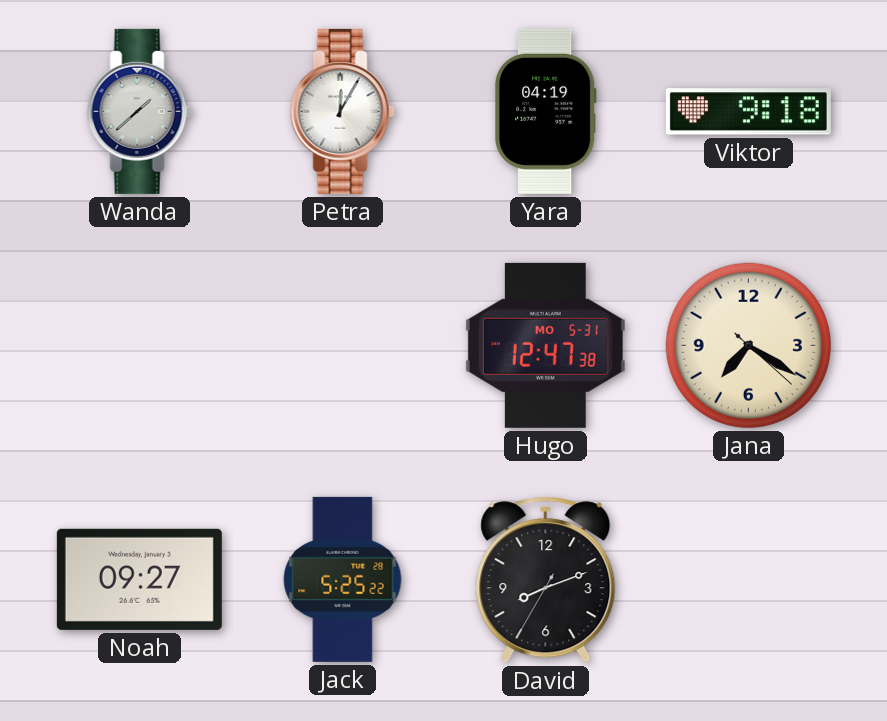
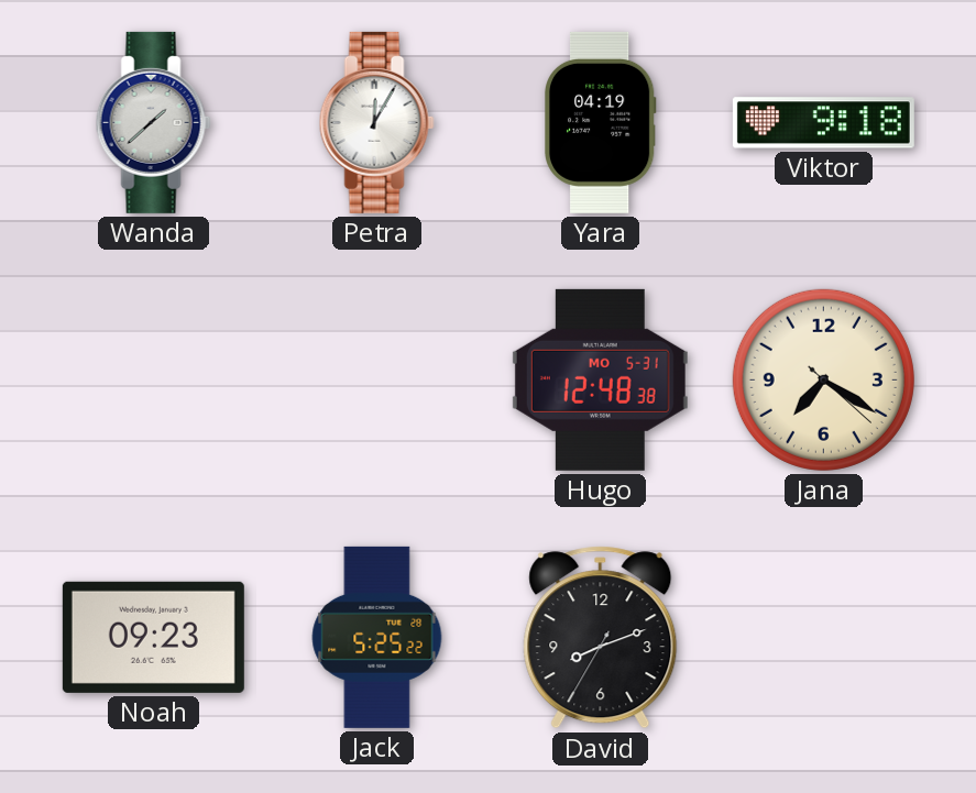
Hugo: 12:47 -> 12:48 (600, 379)
Noah: 09:27 -> 09:23 (153, 637)
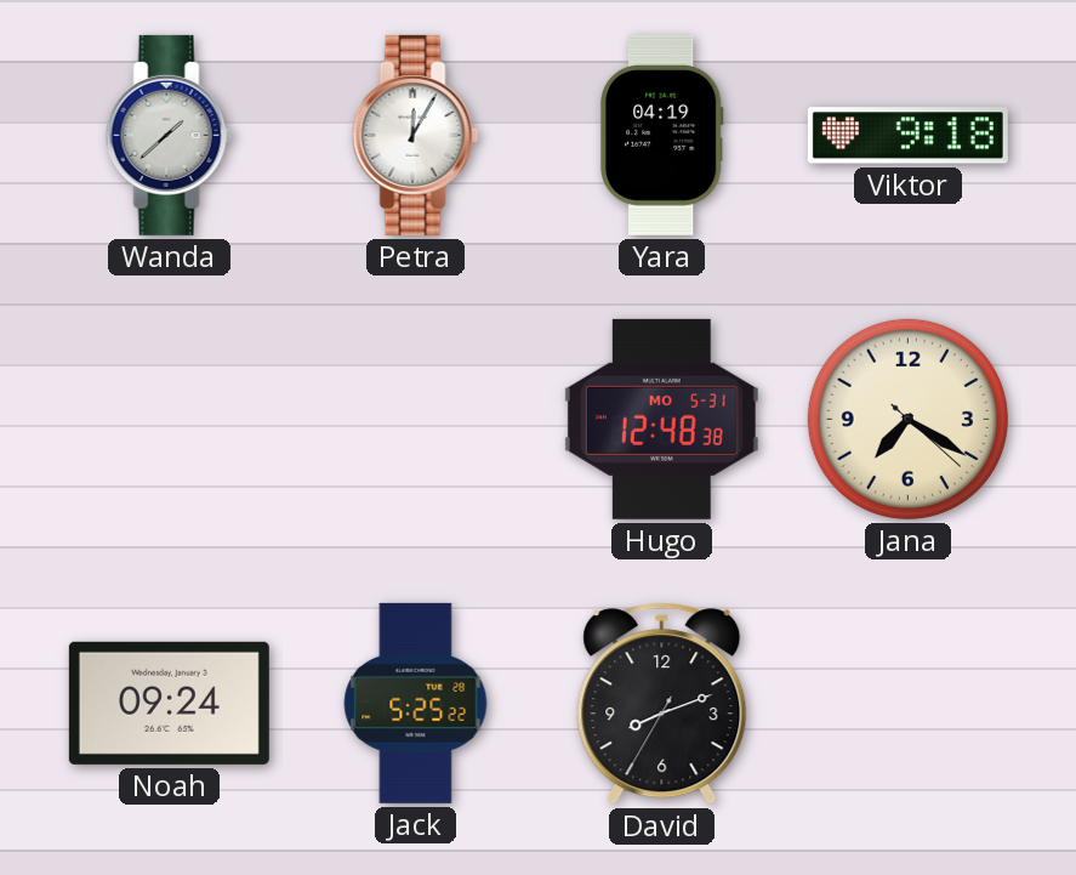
Noah: 09:23 -> 09:24 (169, 703)
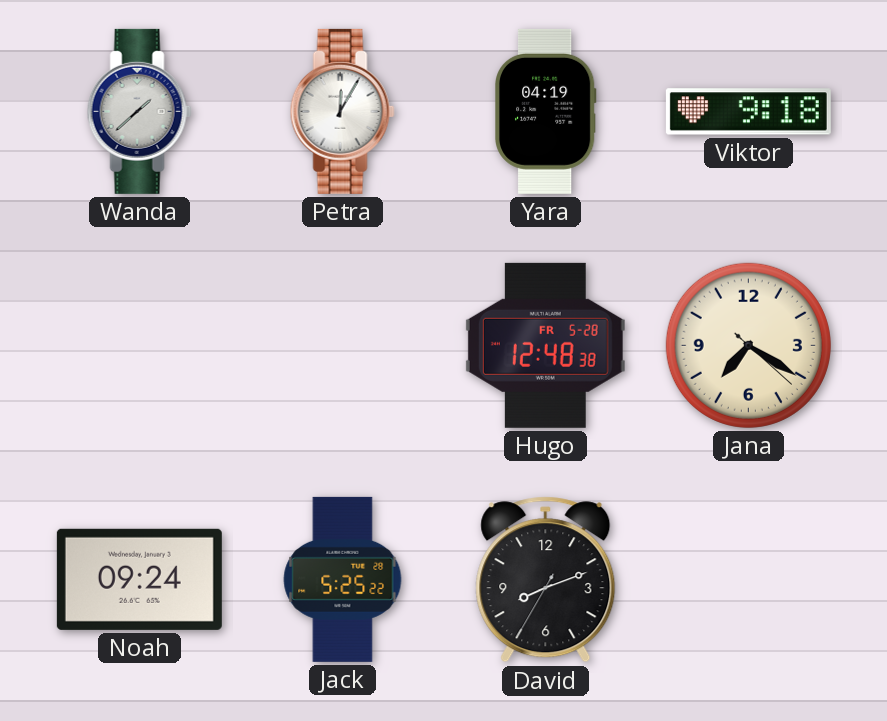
Hugo date: MO 5-31 -> FR 5-28 (545, 345)
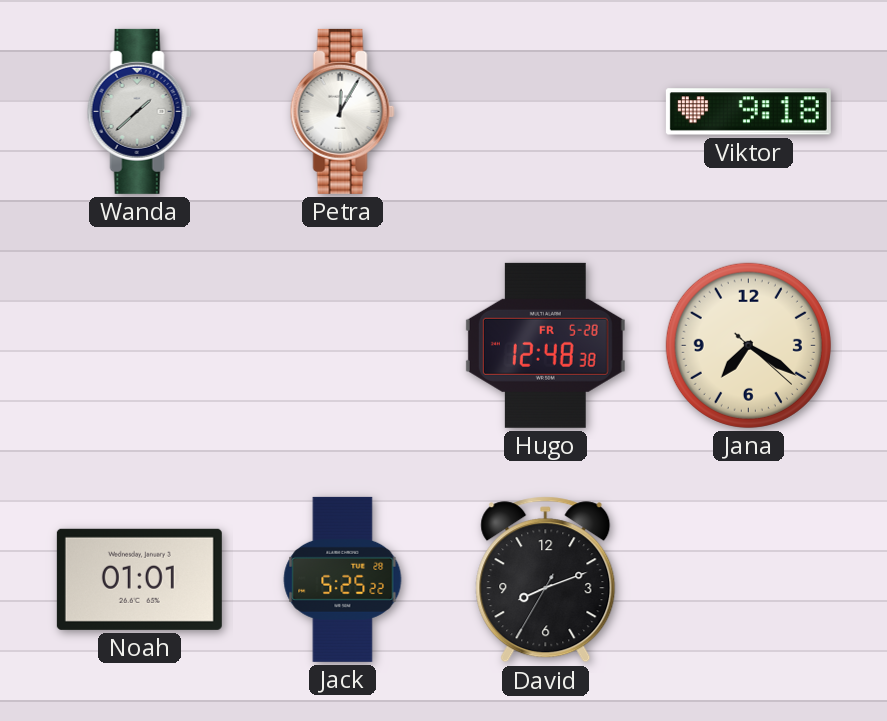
Yara: 04:19 -> none (545, 111)
Noah: 09:24 -> 01:01 (139, 579)
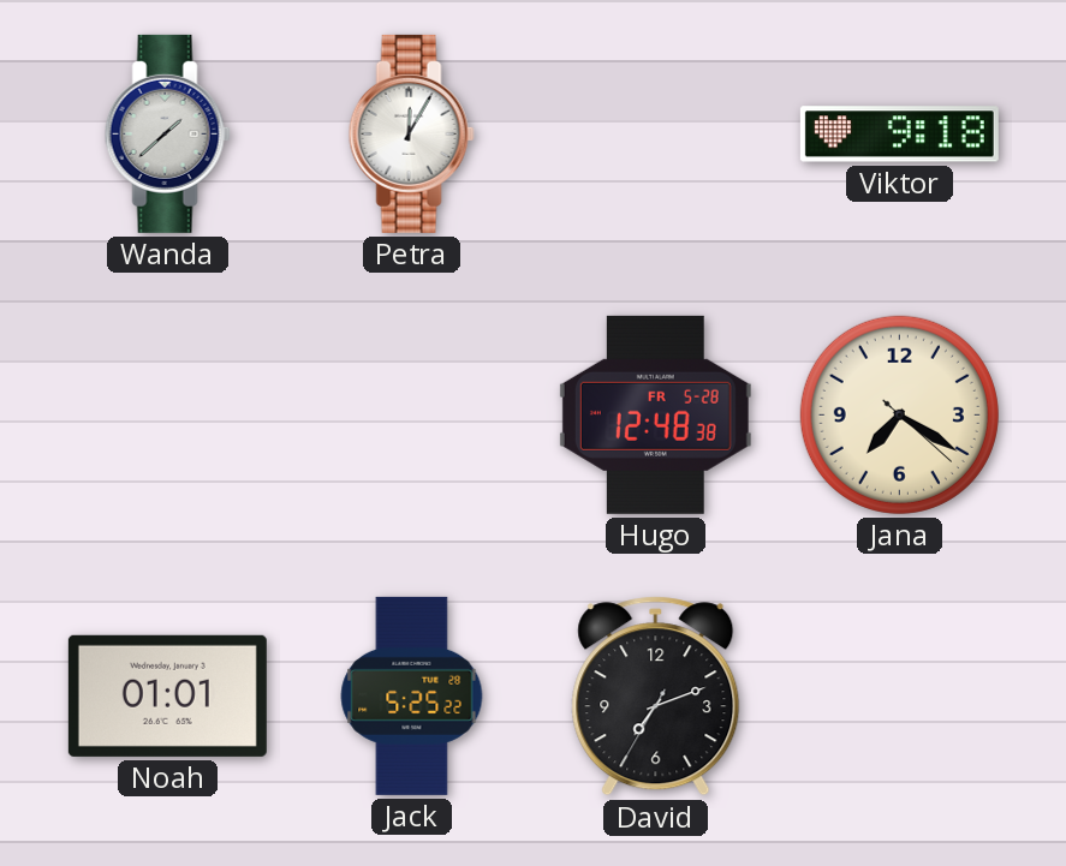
David: 8:11 -> 7:11 (656, 697)
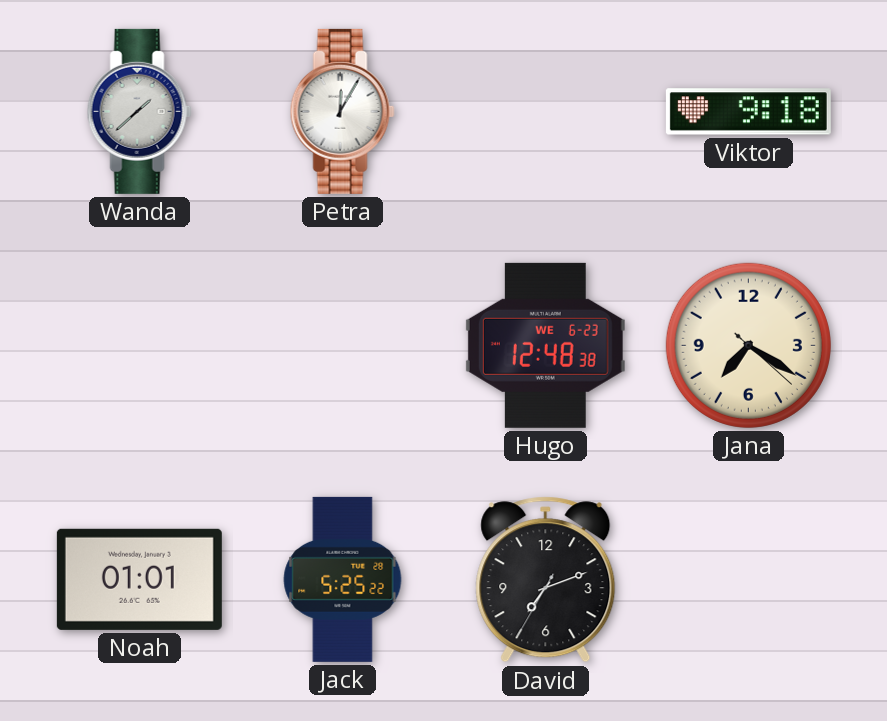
Hugo date: FR 5-28 -> WE 6-23 (545, 345)
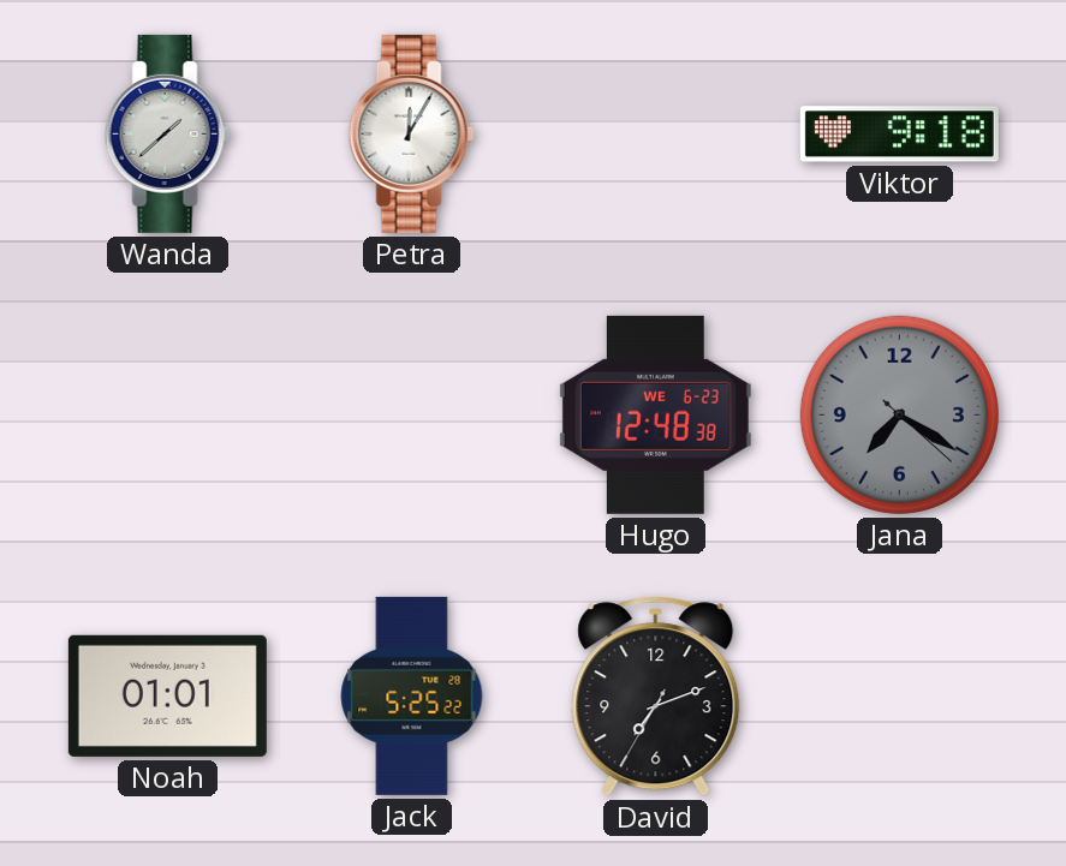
Jana dial: cream -> grey (899, 414)
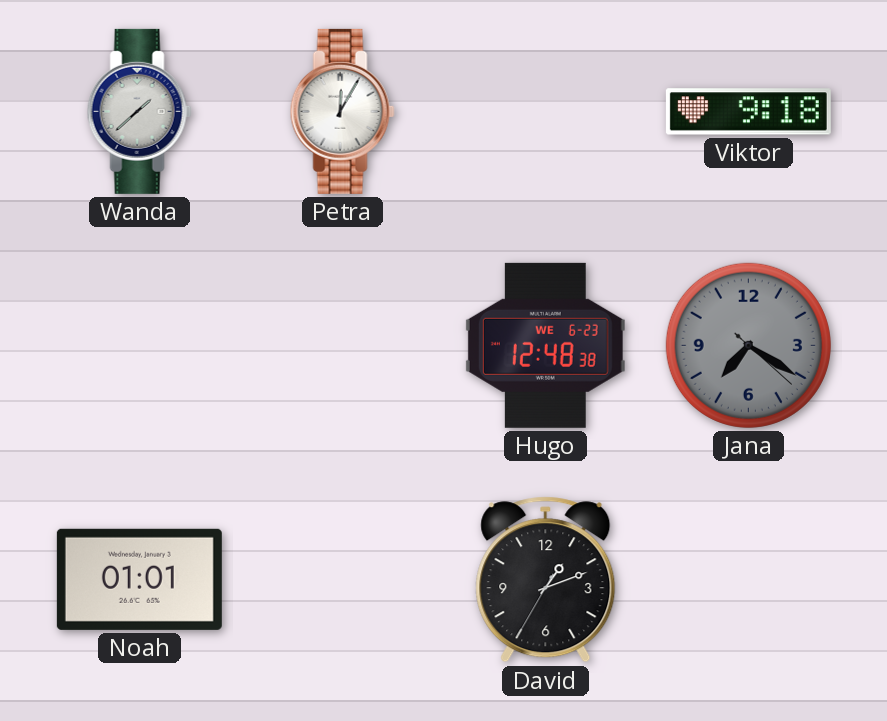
Jack: 5:25 -> none (412, 695)
David: 7:11 -> 1:11 (546, 580)
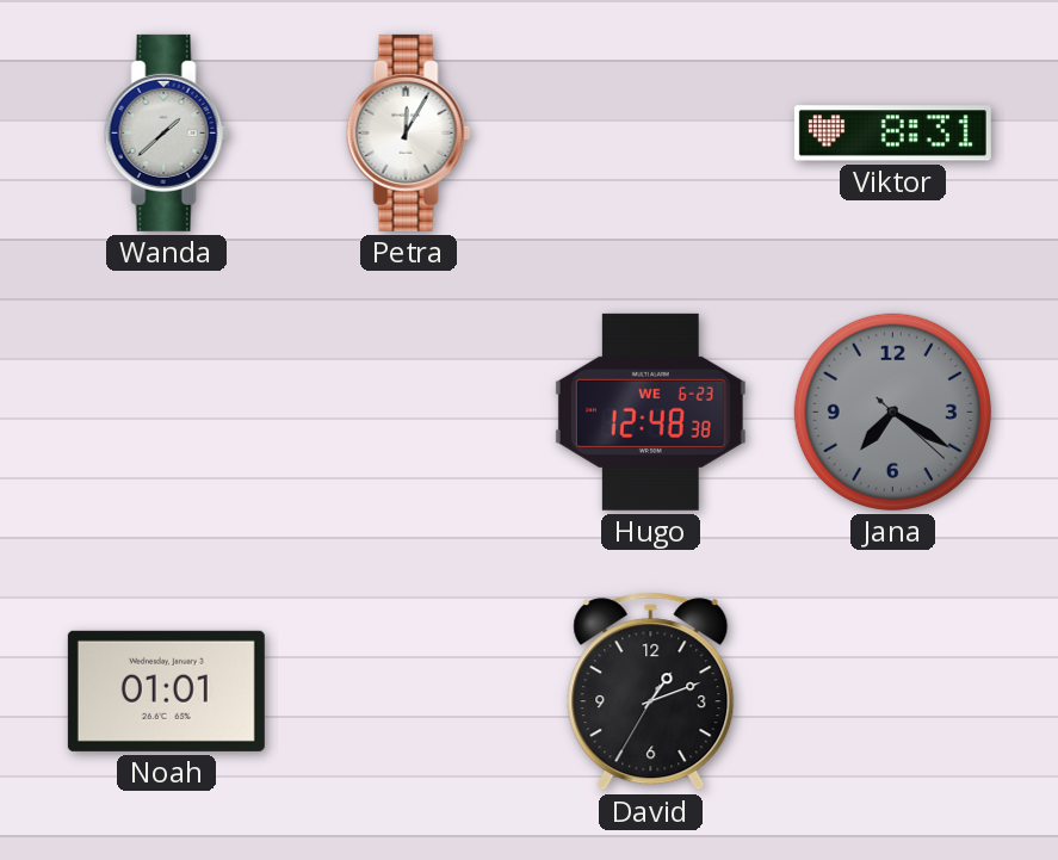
Viktor: 9:18 -> 8:31 (892, 134)
